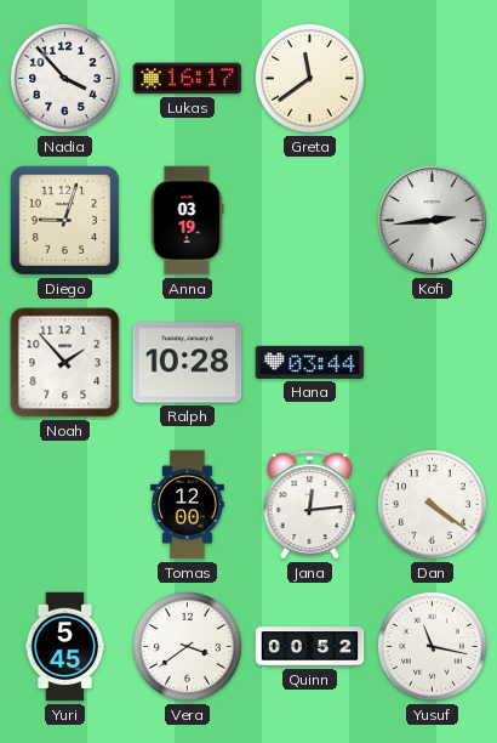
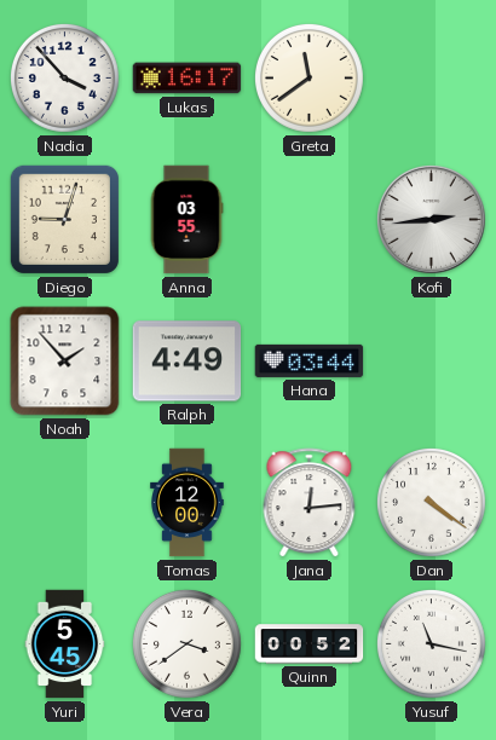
Anna: 03:19 -> 03:55 (186, 220)
Ralph: 10:28 -> 4:49 (188, 362)
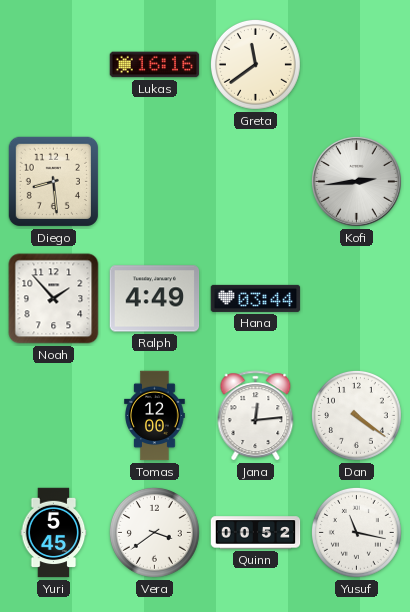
Nadia: 3:53 -> none (64, 77)
Lukas: 16:17 -> 16:16 (155, 65)
Diego: 9:03 -> 8:29 (53, 181)
Anna: 03:55 -> none (186, 220)
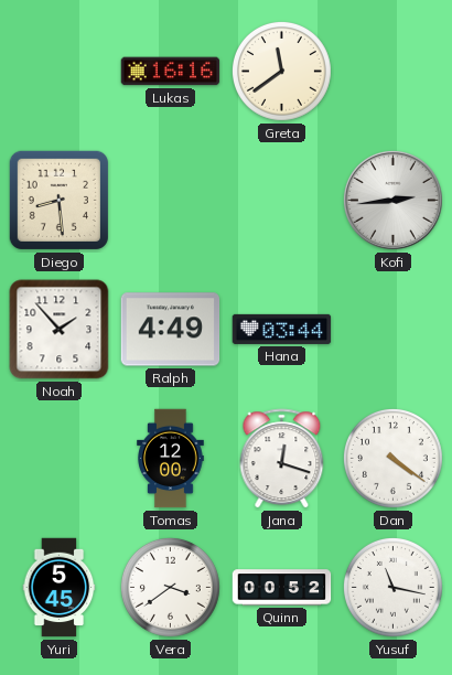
Jana: 12:14 -> 12:18 (282, 459)
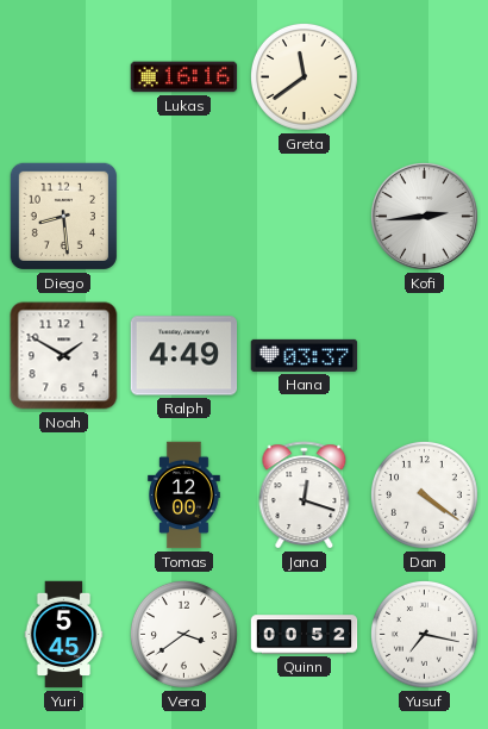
Noah: 1:53 -> 1:50 (64, 356)
Hana: 03:44 -> 03:37 (305, 355)
Yusuf: 11:17 -> 7:17 (424, 634)
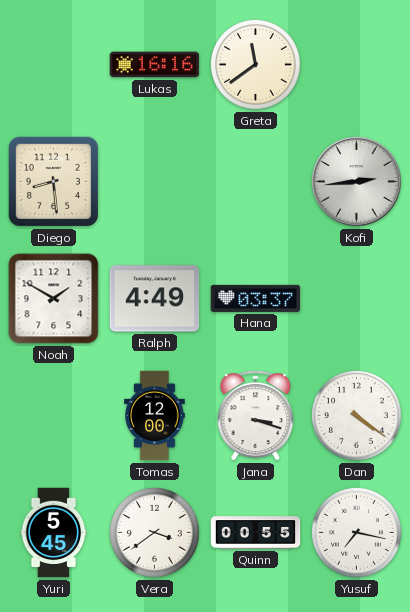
Jana: 12:18 -> 3:18 (256, 416)
Quinn: 00:52 -> 00:55 (256, 533)
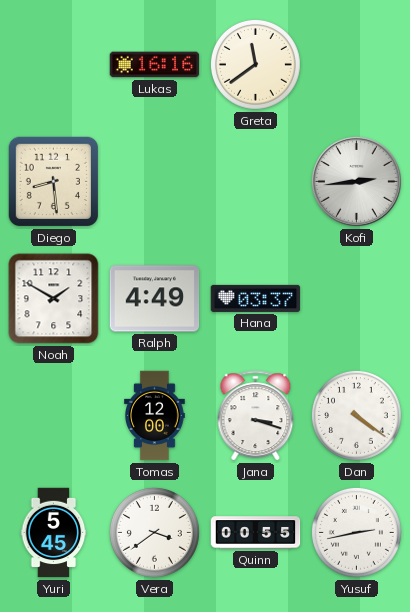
Yusuf: 7:17 -> 2:43 (356, 532)
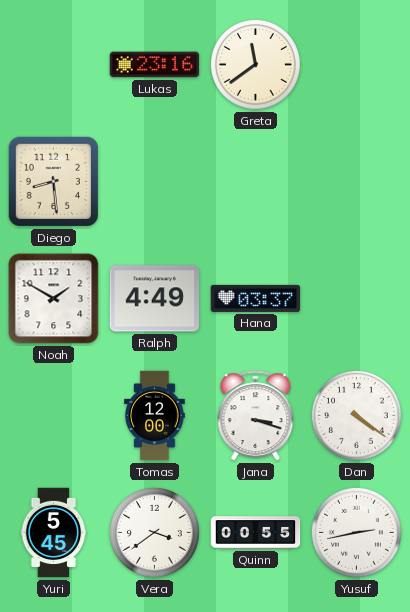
Lukas: 16:16 -> 23:16 (155, 65)
Kofi: 2:44 -> none (356, 181)
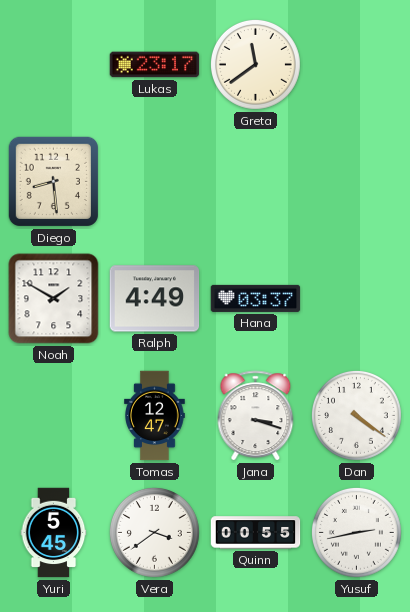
Lukas: 23:16 -> 23:17 (155, 65)
Tomas: 12:00 -> 12:47 (155, 416)
